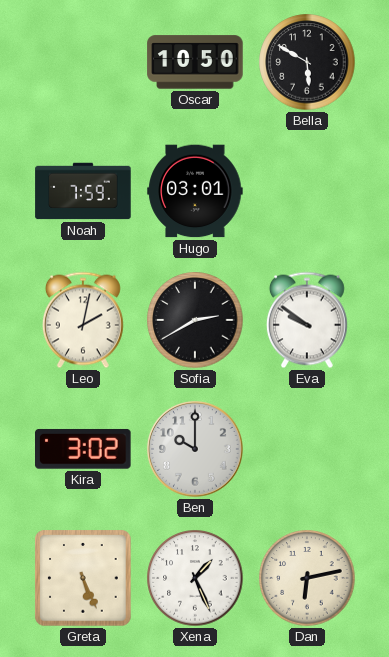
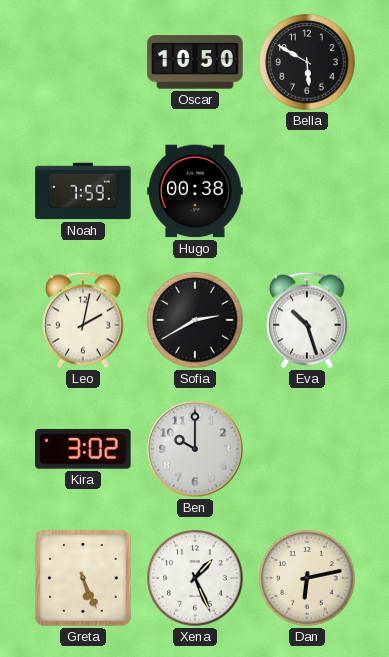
Hugo: 03:01 -> 00:38 (195, 191)
Eva: 9:51 -> 10:27 (307, 320)
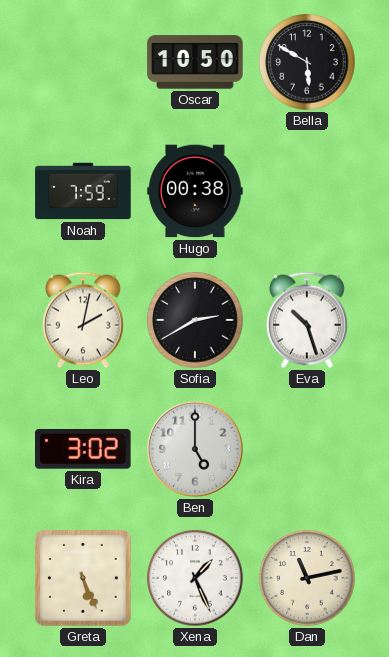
Ben: 10:00 -> 5:00 (195, 449)
Dan: 6:13 -> 11:13 (307, 578)
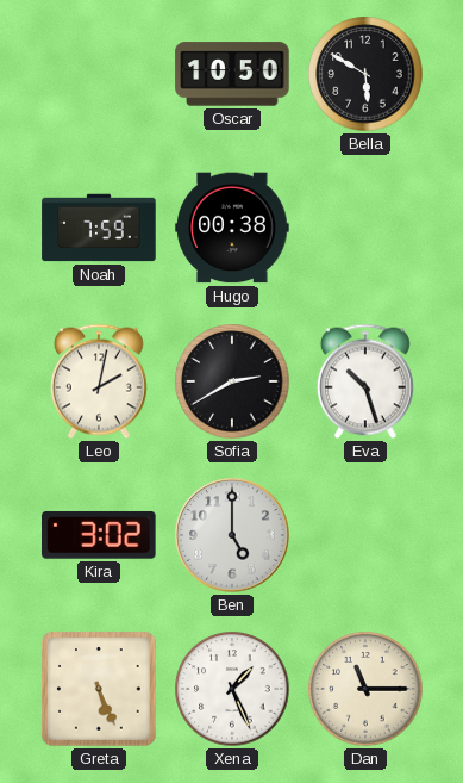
Dan: 11:13 -> 11:15 (365, 689)
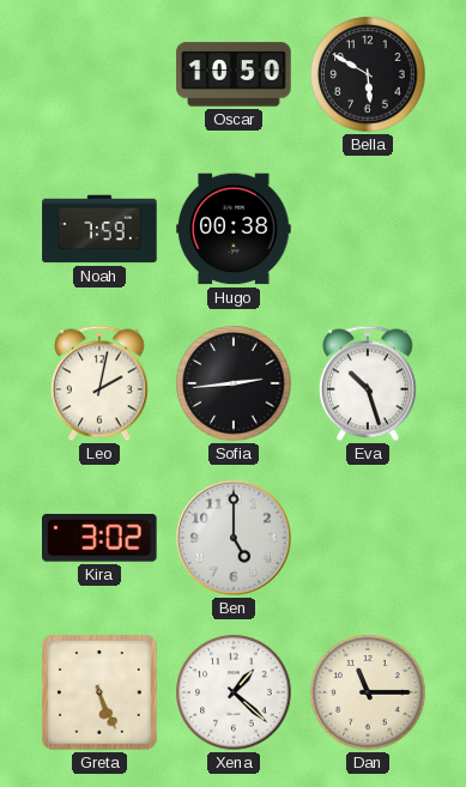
Sofia: 2:40 -> 2:44 (234, 383)
Xena: 1:26 -> 1:22 (234, 692)
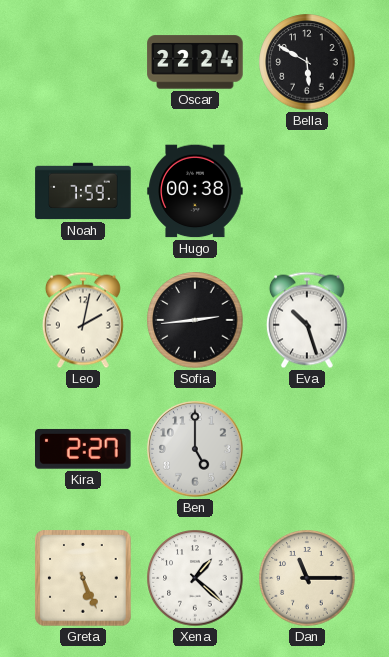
Oscar: 10:50 -> 22:24 (195, 62)
Kira: 3:02 -> 2:27 (83, 449)
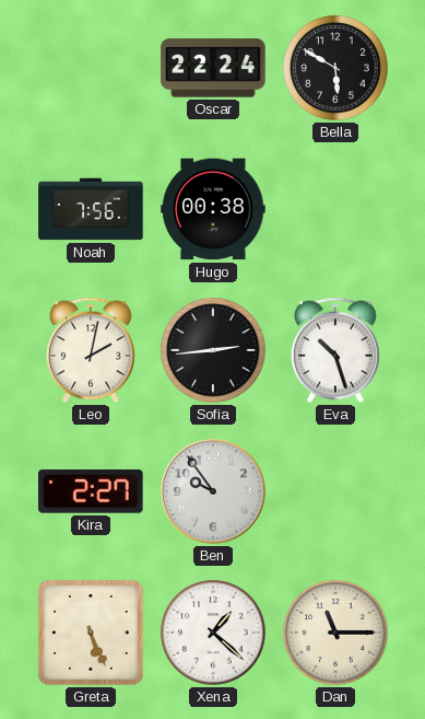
Noah: 7:59 -> 7:56 (91, 209)
Ben: 5:00 -> 9:54 (213, 491)
